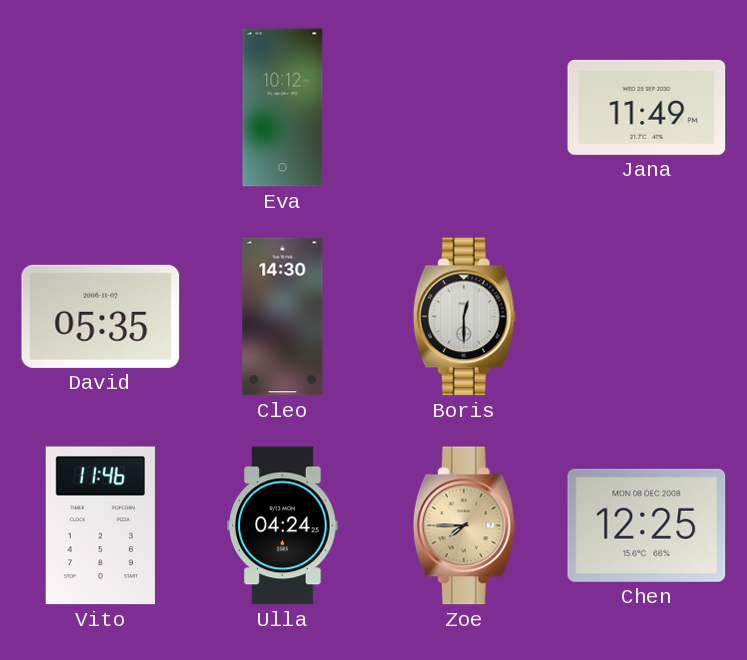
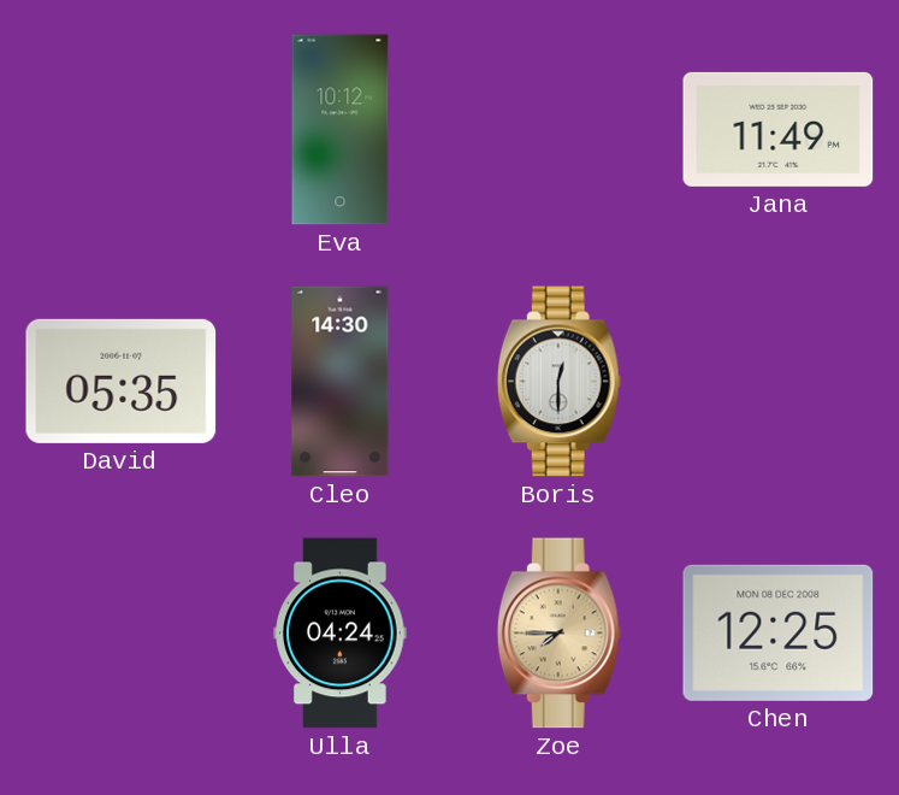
Vito: 11:46 -> none (100, 526)
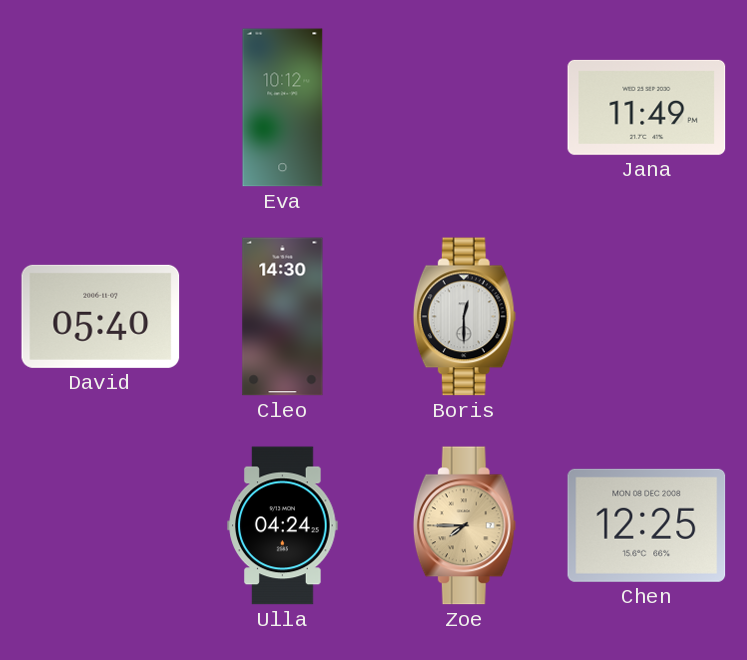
David: 05:35 -> 05:40 (101, 316)
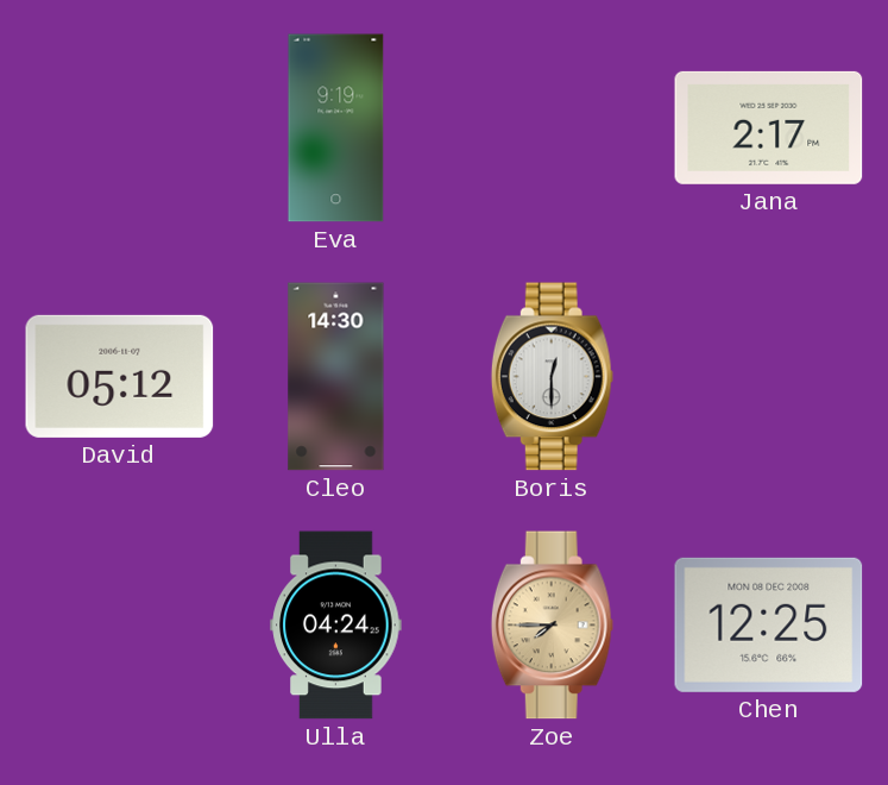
Eva: 10:12 -> 9:19 (336, 128)
Jana: 11:49 -> 2:17 (769, 127)
David: 05:40 -> 05:12 (120, 376)
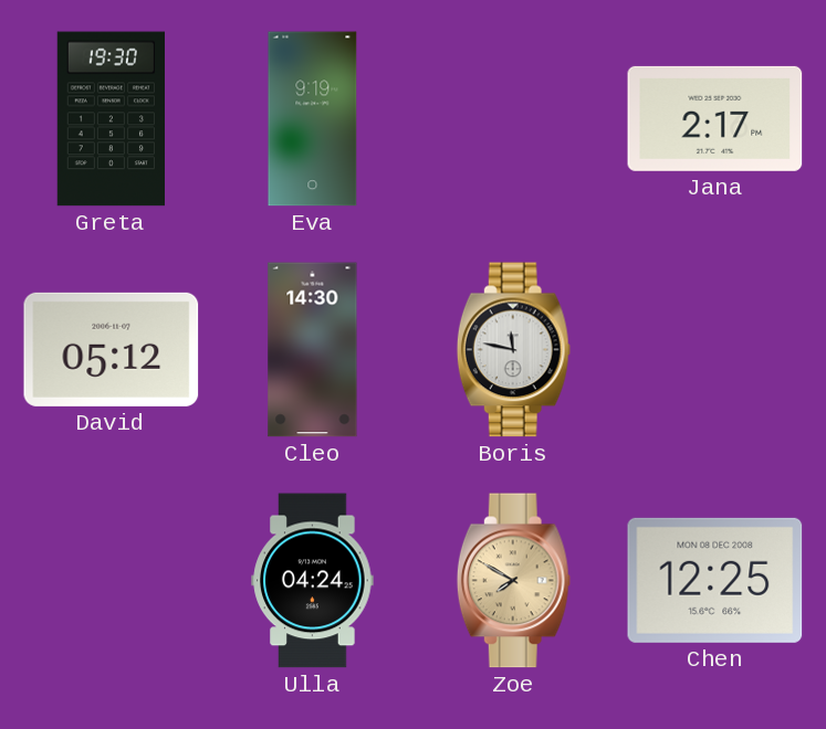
Greta: none -> 19:30 (111, 119)
Boris: 12:30 -> 11:47 (513, 350)
Zoe: 7:45 -> 7:50 (513, 581)
